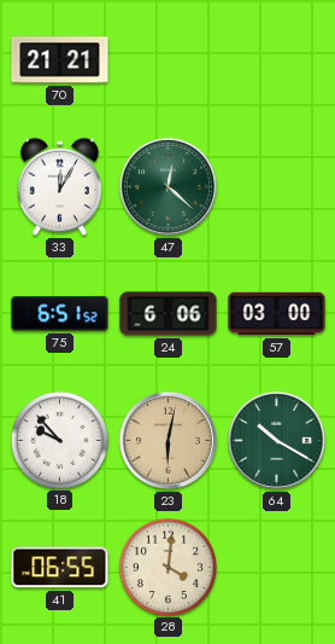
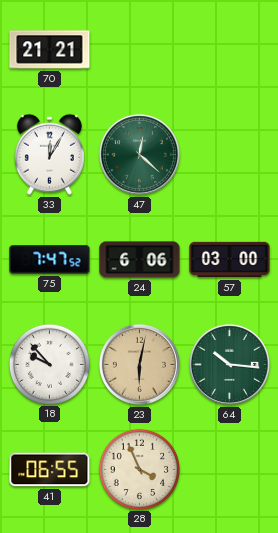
75: 6:51 -> 7:47 (50, 260)
64: 10:20 -> 10:16 (229, 364)
28: 4:01 -> 3:56 (139, 469)
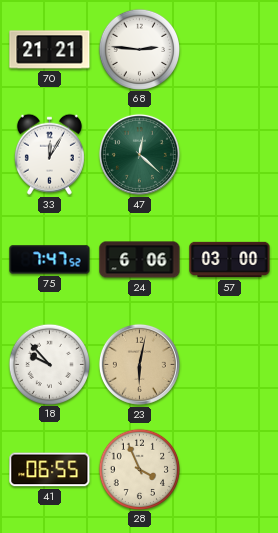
68: none -> 2:46 (139, 49)
64: 10:16 -> none (229, 364)
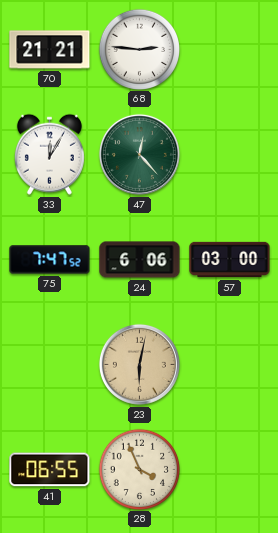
47: 12:22 -> 12:23 (139, 154)
18: 9:53 -> none (49, 364)
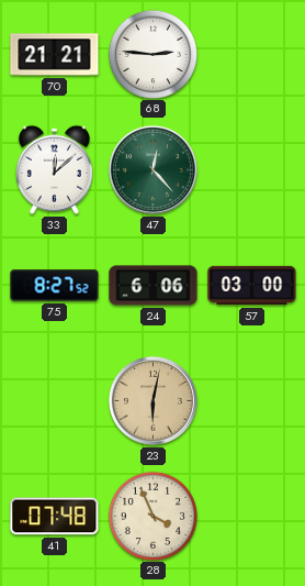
33: 12:05 -> 12:08 (54, 169)
75: 7:47 -> 8:27 (55, 286)
41: 06:55 -> 07:48 (55, 517)
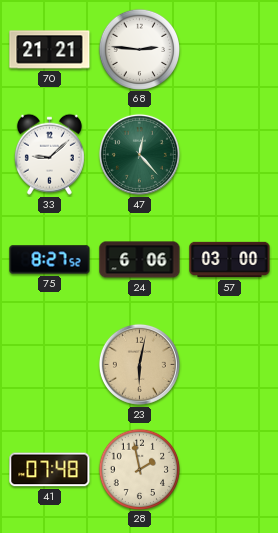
33: 12:08 -> 9:08 (49, 154)
28: 3:56 -> 1:58 (139, 469)
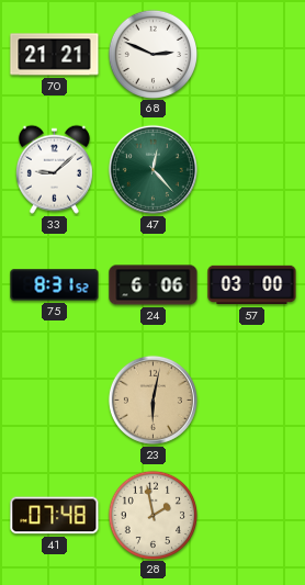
68: 2:46 -> 2:49 (152, 54)
75: 8:27 -> 8:31 (55, 285)
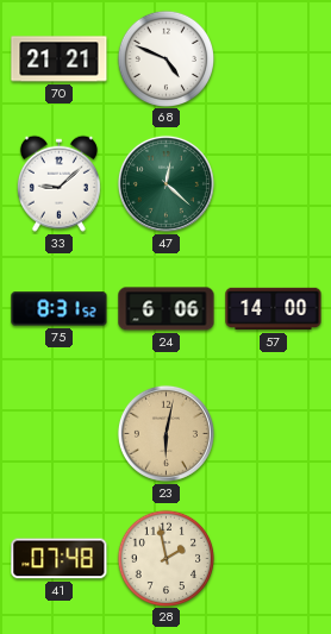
68: 2:49 -> 4:49 (165, 58)
47: 12:23 -> 12:22 (165, 183)
57: 03:00 -> 14:00 (274, 309)
